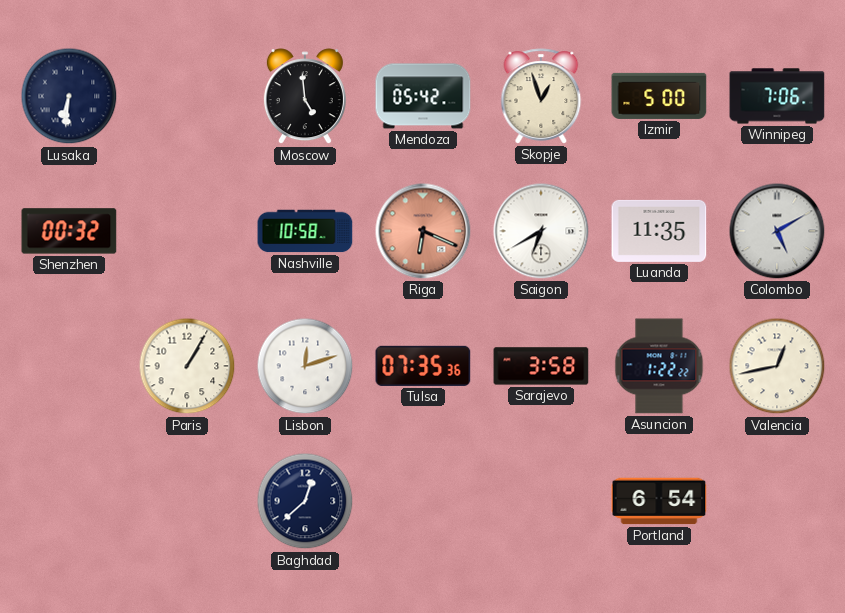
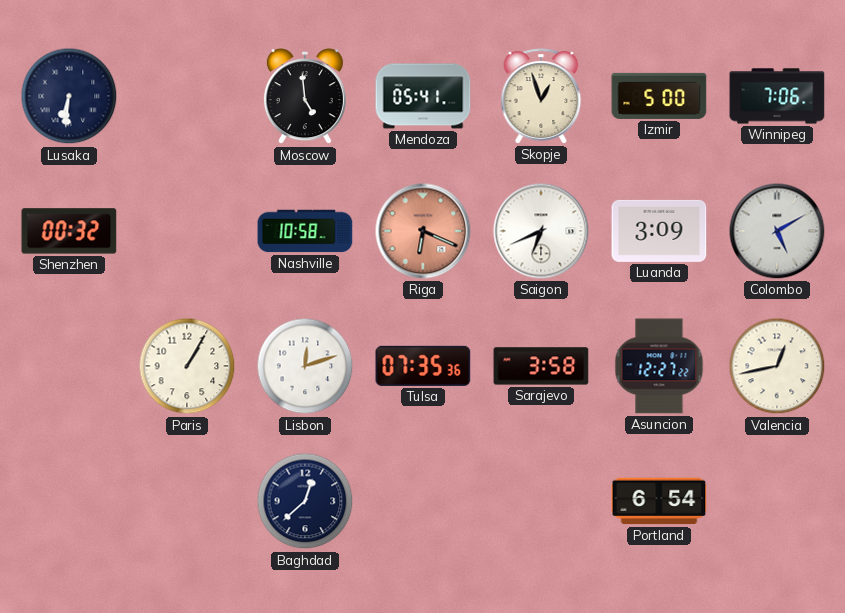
Mendoza: 05:42 -> 05:41 (423, 96)
Saigon: 6:40 -> 6:41 (541, 231)
Luanda: 11:35 -> 3:09 (659, 231)
Asuncion: 1:22 -> 12:27 (659, 366)
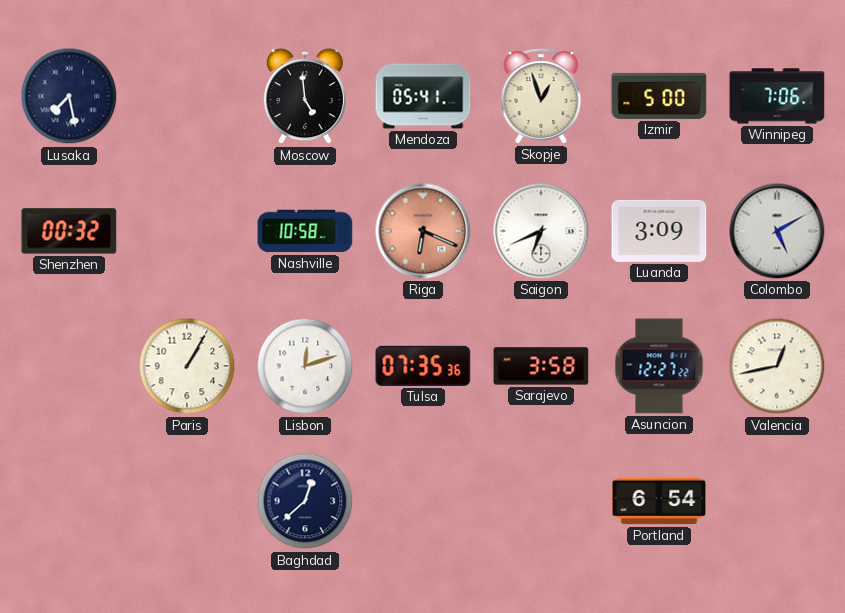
Lusaka: 6:31 -> 7:28 (69, 96)
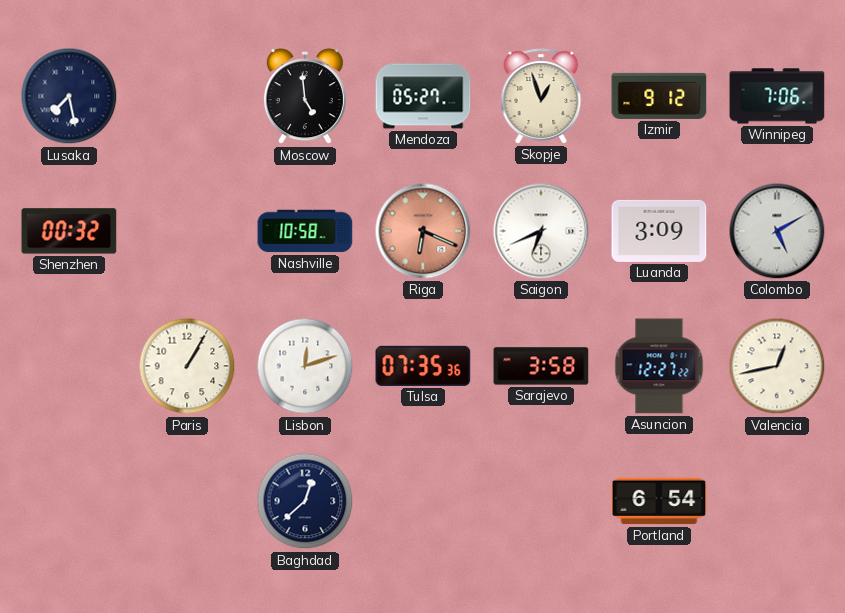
Mendoza: 05:41 -> 05:27 (423, 96)
Izmir: 5:00 -> 9:12 (659, 96)
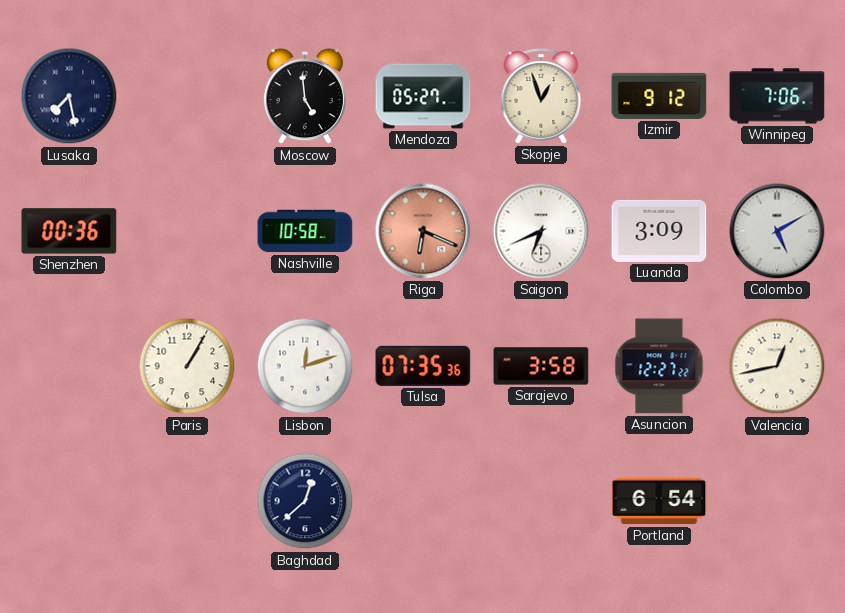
Shenzhen: 00:32 -> 00:36 (69, 231)
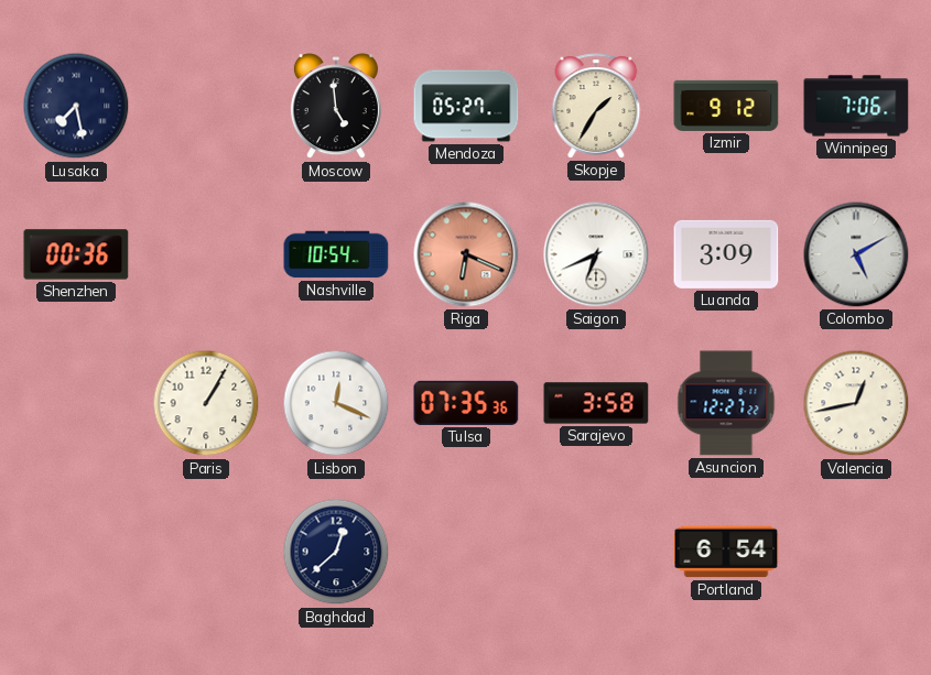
Skopje: 12:57 -> 1:35 (596, 106)
Nashville: 10:58 -> 10:54 (336, 254)
Lisbon: 12:12 -> 12:19 (336, 403)
